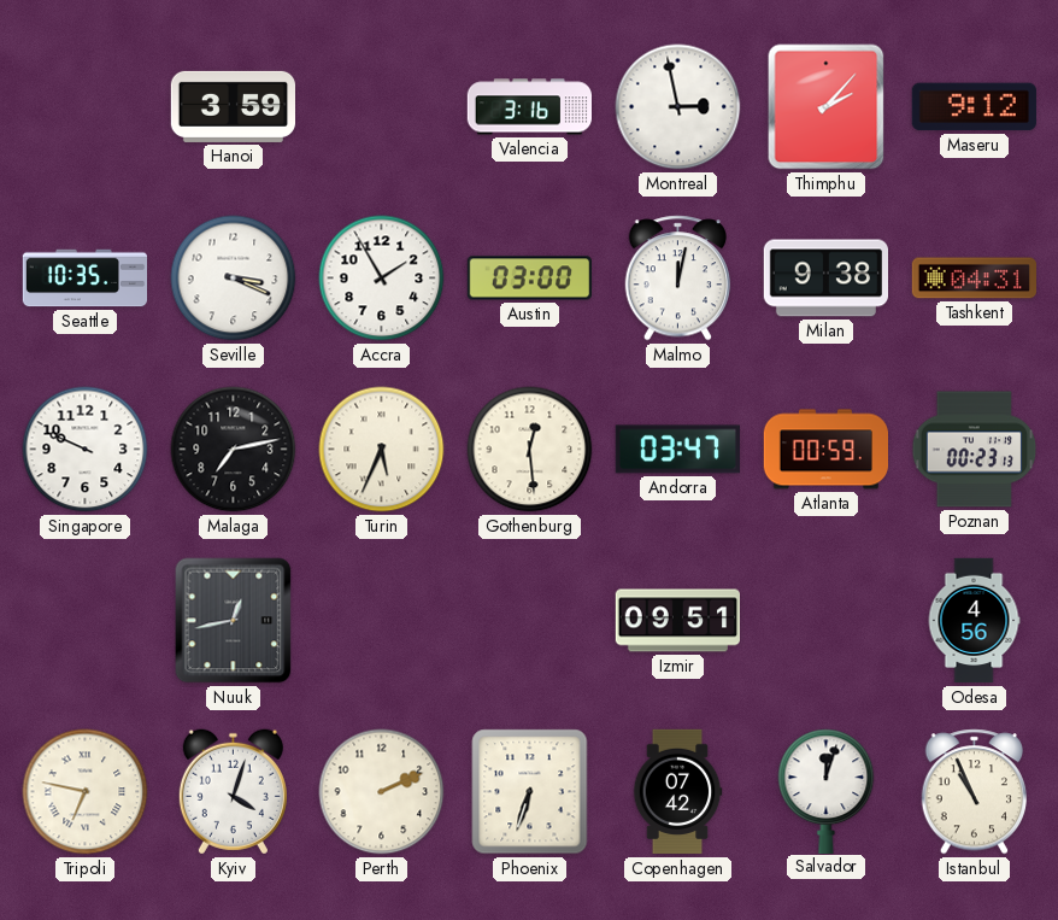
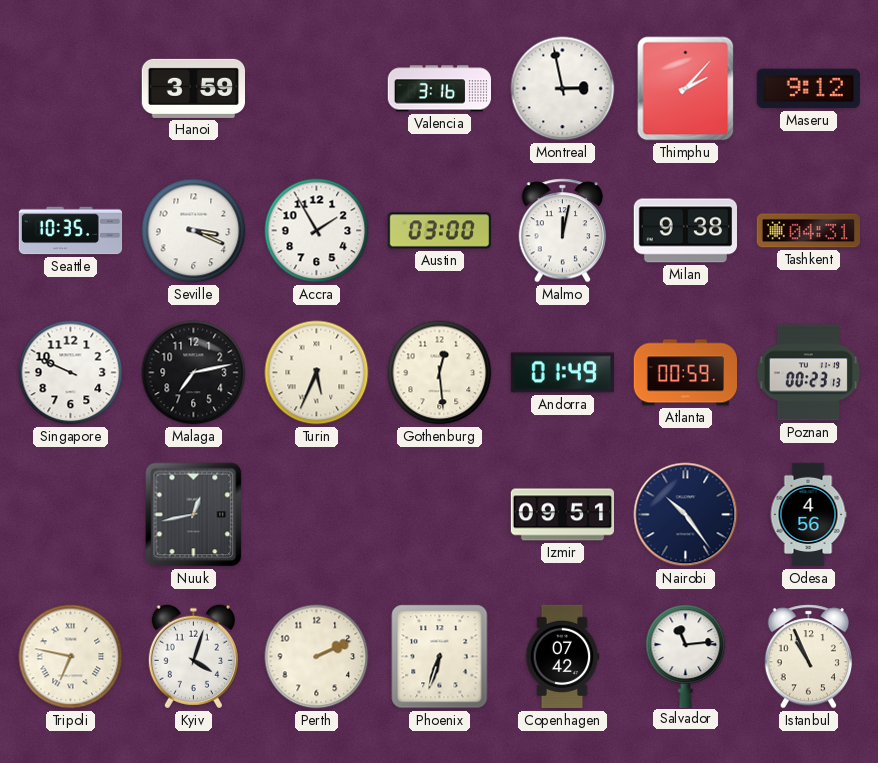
Andorra: 03:47 -> 01:49 (562, 373)
Nairobi: none -> 10:24 (686, 515)
Salvador: 12:03 -> 11:14 (686, 656)
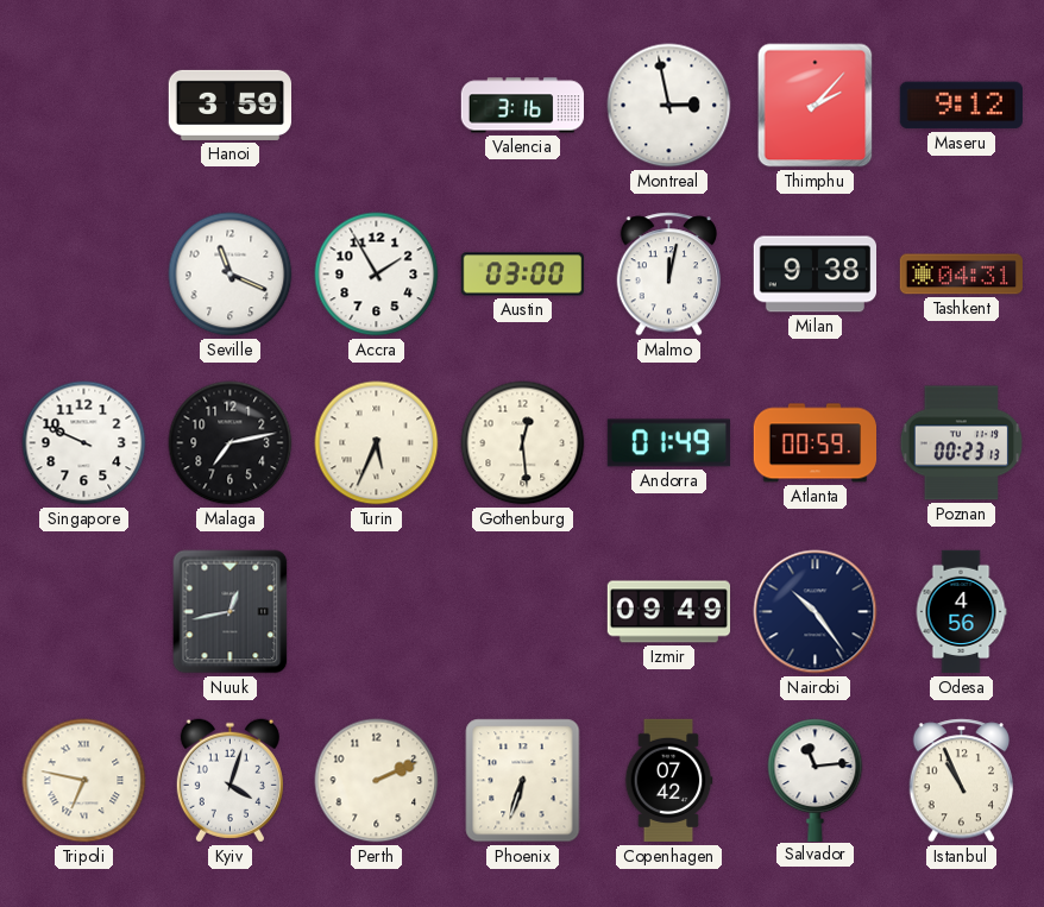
Seattle: 10:35 -> none (71, 231)
Seville: 3:19 -> 11:19 (231, 275)
Izmir: 09:51 -> 09:49 (668, 612)
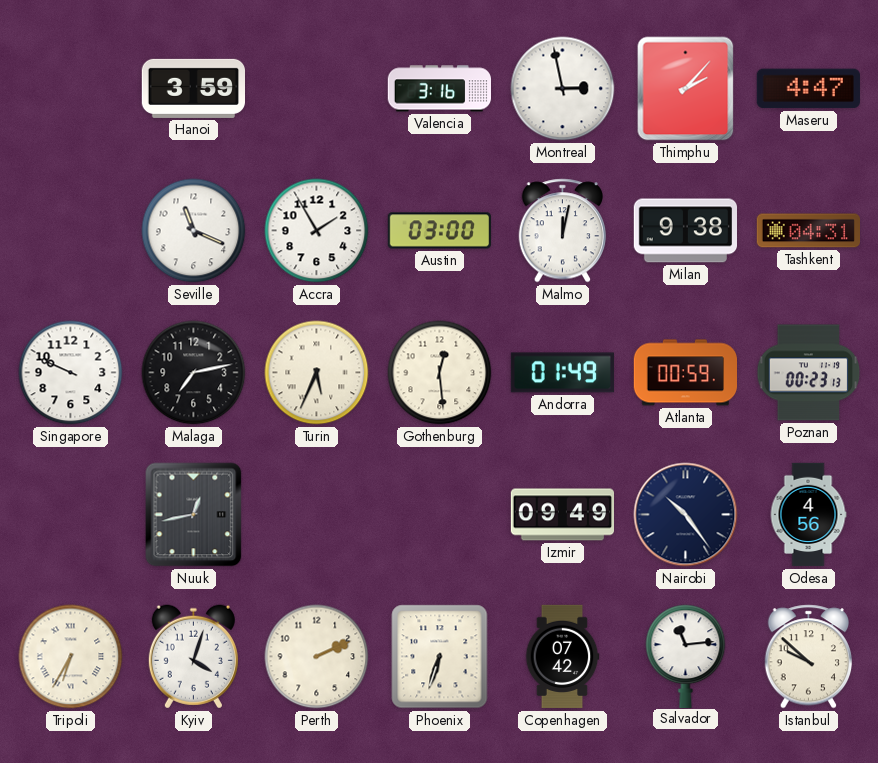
Maseru: 9:12 -> 4:47 (808, 89)
Tripoli: 6:47 -> 6:35 (71, 657)
Istanbul: 10:56 -> 9:52 (809, 657)
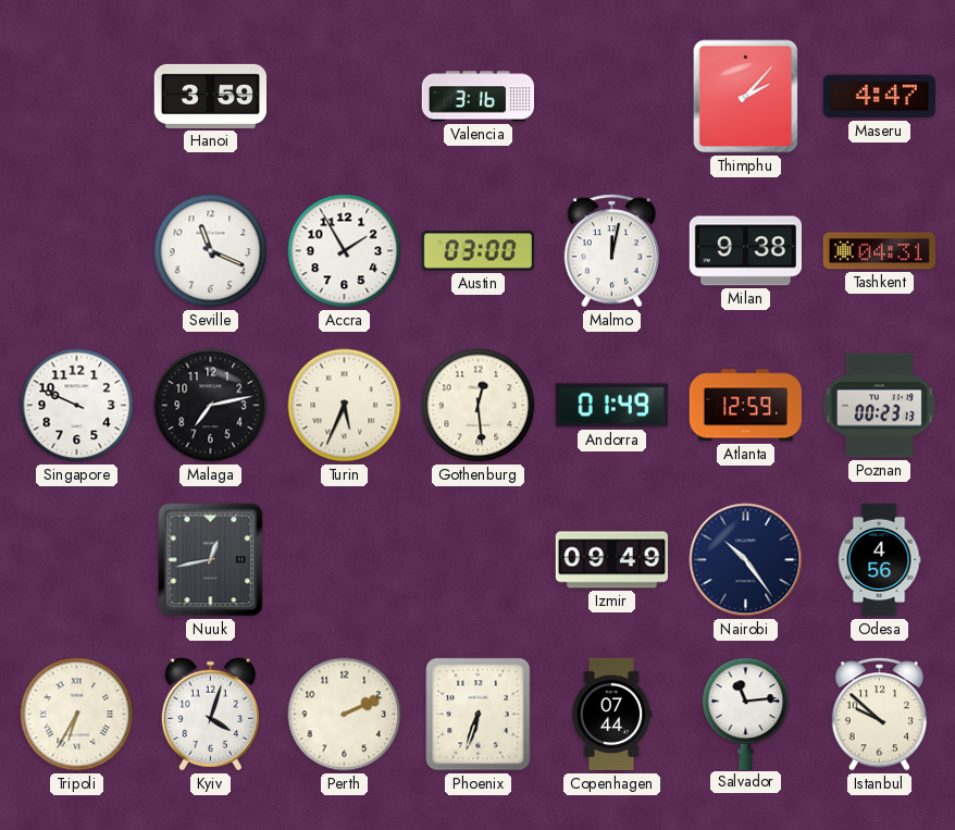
Montreal: 2:58 -> none (563, 89)
Atlanta: 00:59 -> 12:59 (745, 406)
Copenhagen: 07:42 -> 07:44 (611, 715)
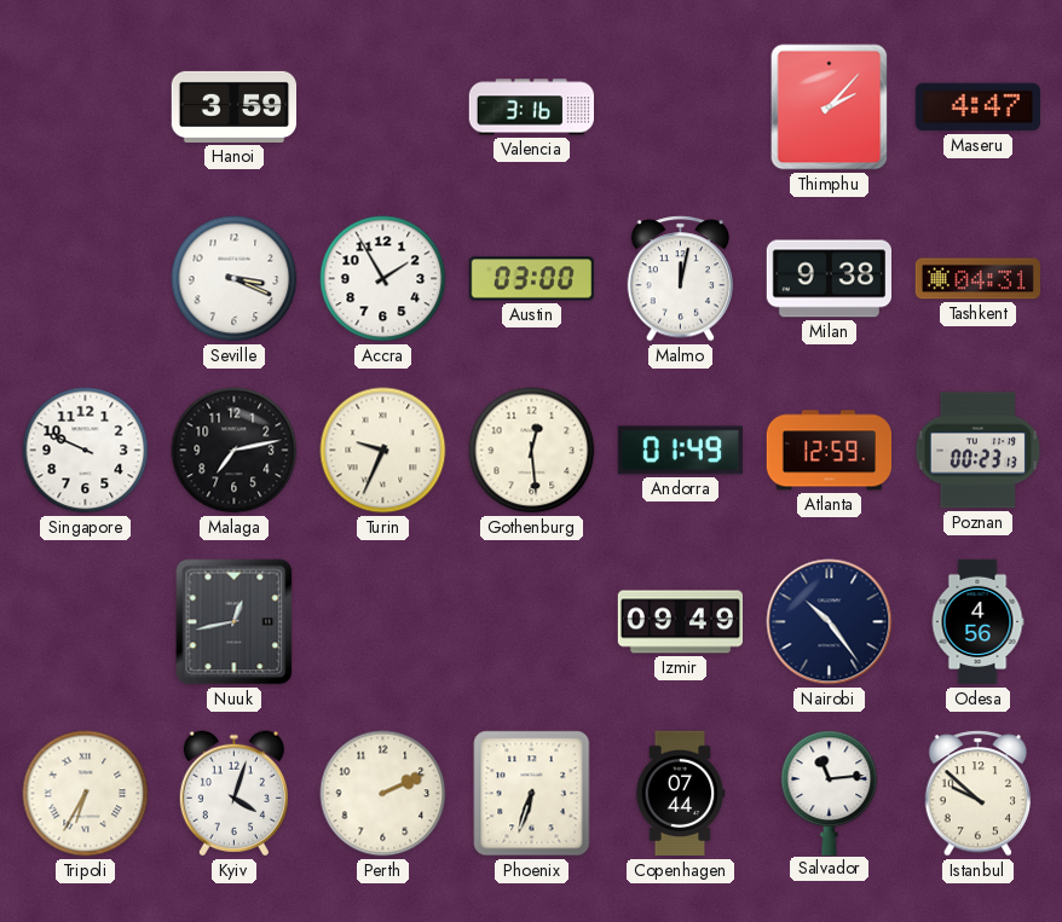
Seville: 11:19 -> 3:19 (235, 279)
Turin: 5:34 -> 9:34 (383, 451)
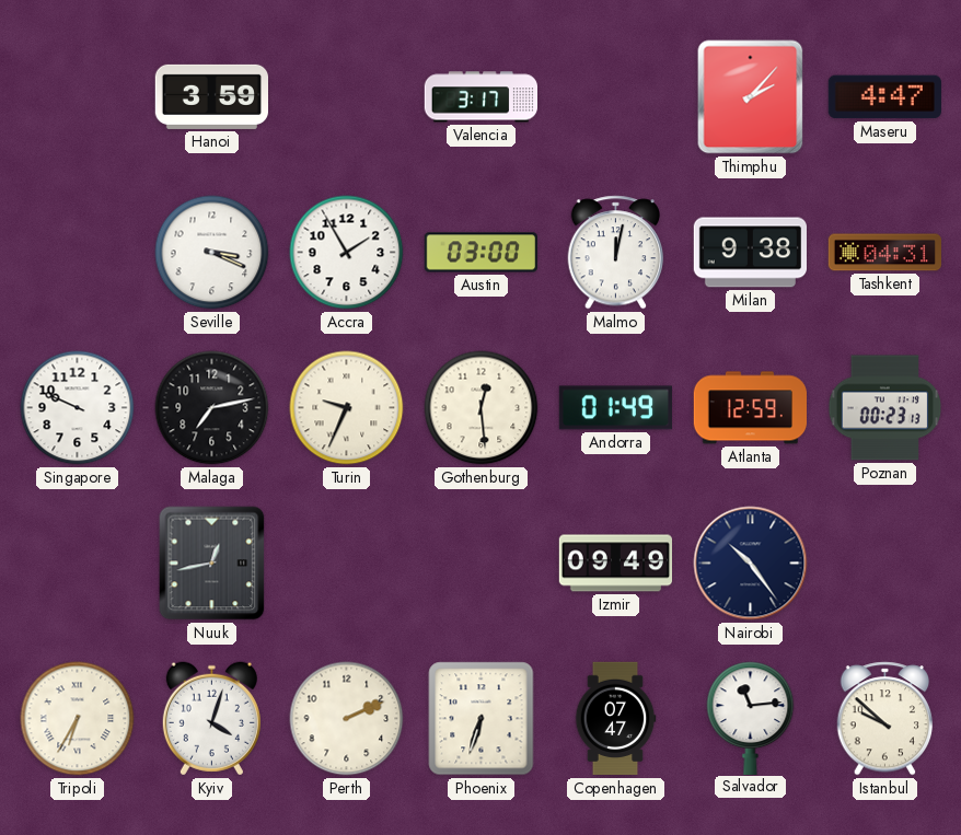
Valencia: 3:16 -> 3:17 (480, 97)
Odesa: 4:56 -> none (977, 622)
Copenhagen: 07:44 -> 07:47 (615, 719)
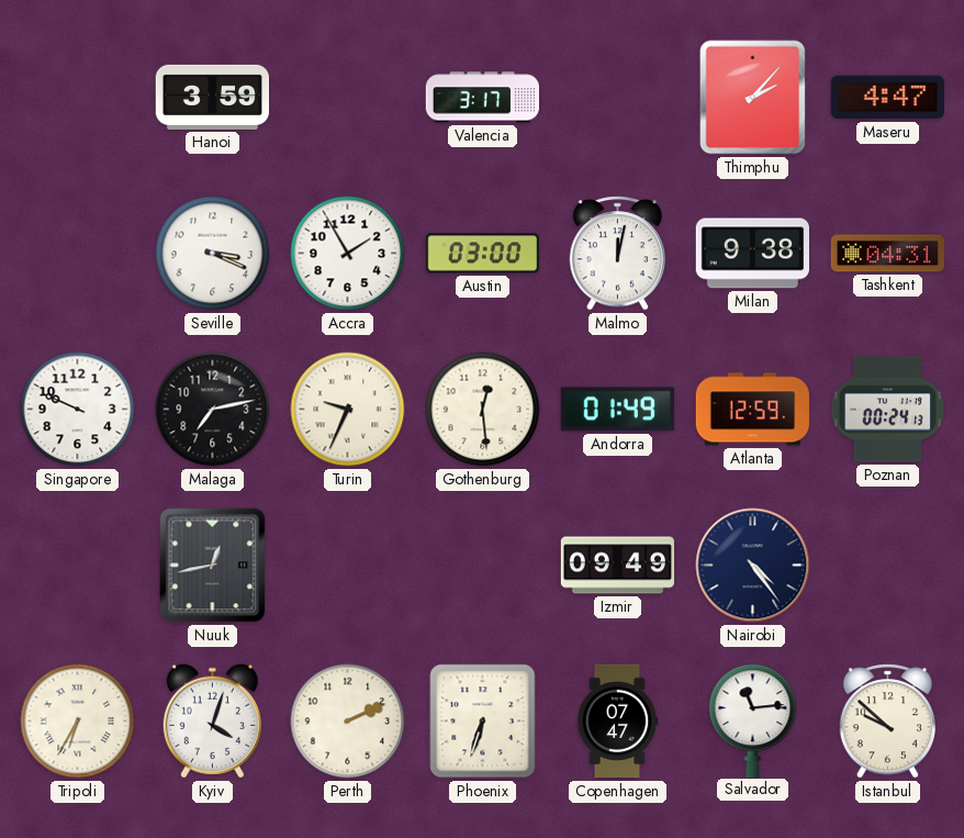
Poznan: 00:23 -> 00:24 (888, 410)
Nairobi: 10:24 -> 4:24 (753, 566)
